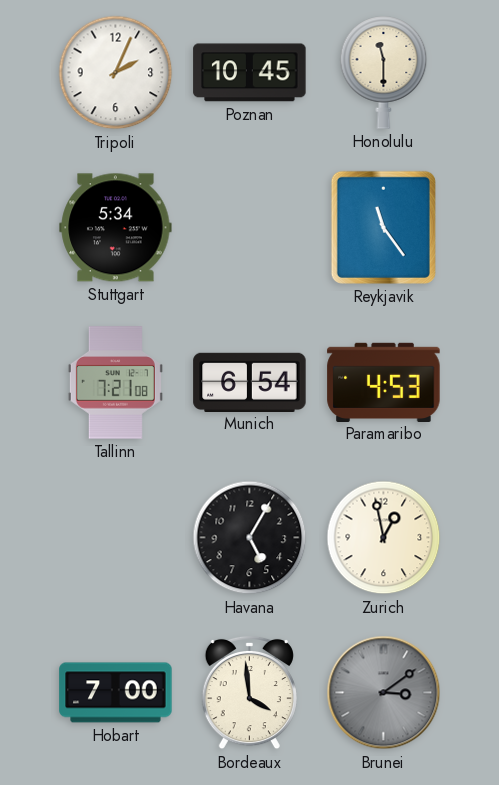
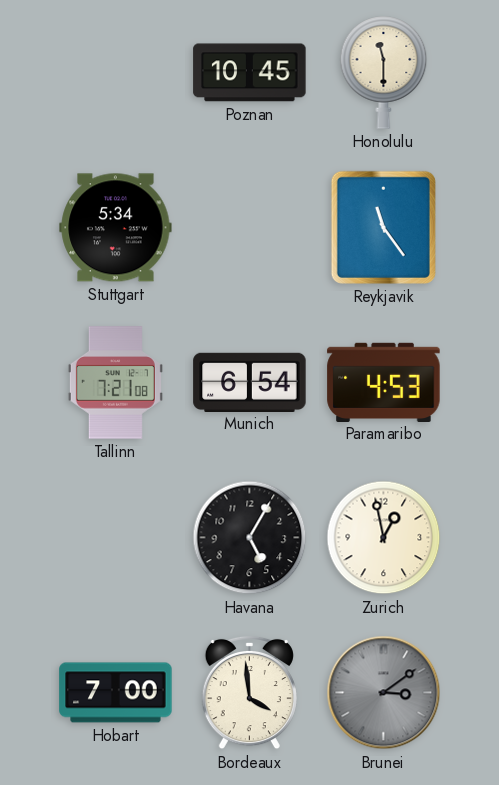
Tripoli: 2:04 -> none (116, 73)
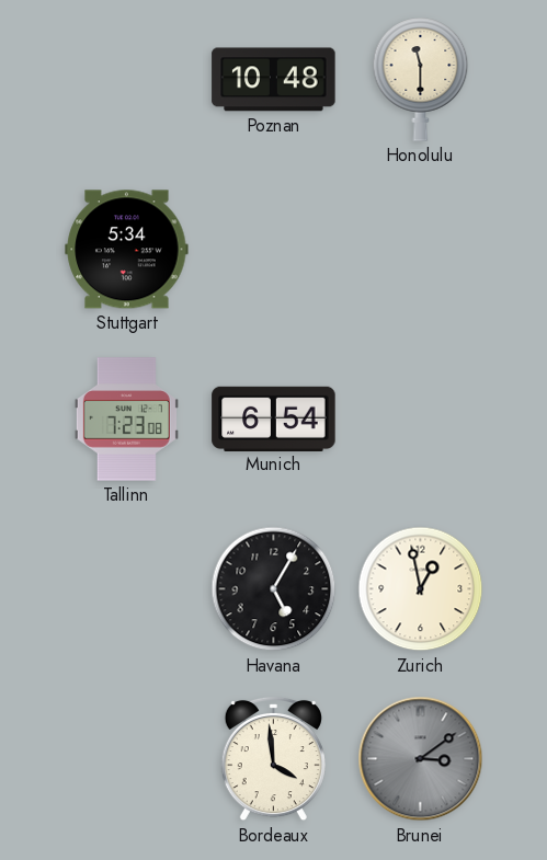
Poznan: 10:45 -> 10:48 (274, 80)
Reykjavik: 11:24 -> none (383, 227)
Tallinn: 7:21 -> 7:23 (126, 420)
Paramaribo: 4:53 -> none (384, 382)
Hobart: 7:00 -> none (116, 693)
